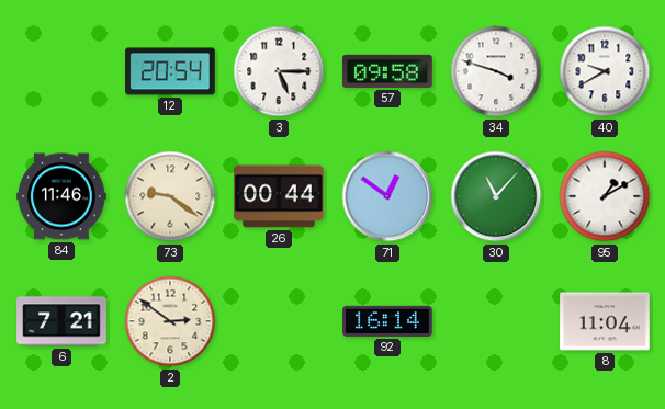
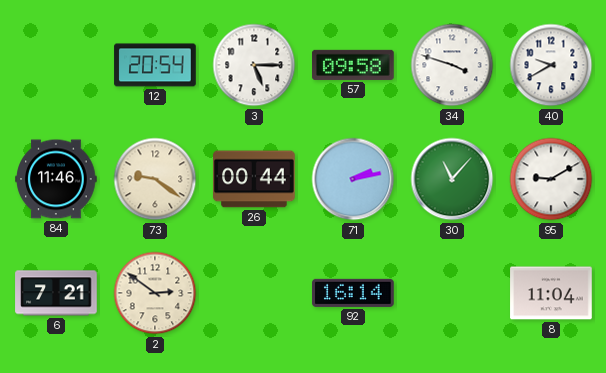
71: 12:51 -> 2:13 (353, 179)
95: 1:10 -> 9:10 (551, 179)
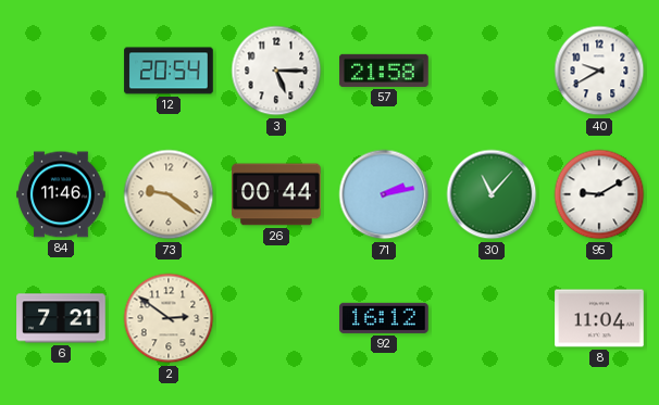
57: 09:58 -> 21:58 (384, 71)
34: 3:48 -> none (452, 65)
92: 16:14 -> 16:12 (384, 318)
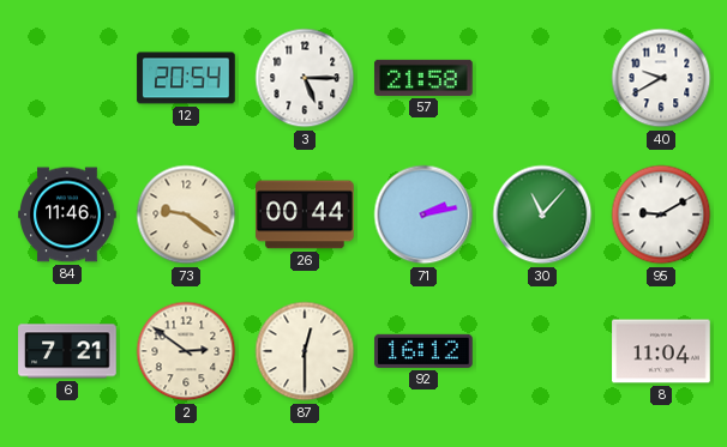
87: none -> 12:30 (305, 351)
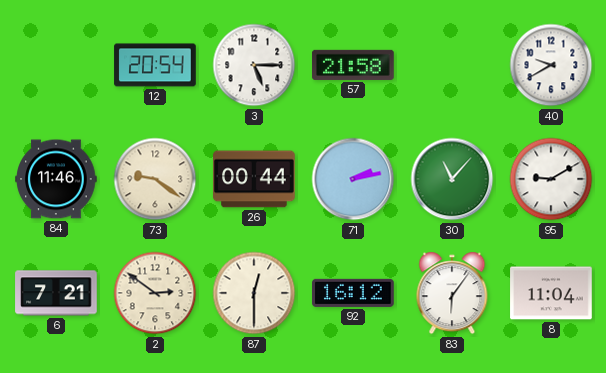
83: none -> 6:06 (452, 293)
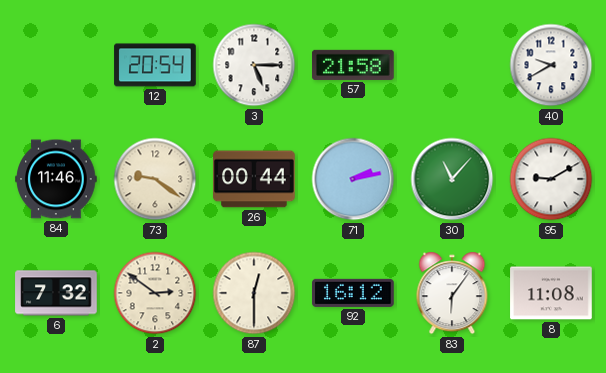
6: 7:21 -> 7:32 (56, 293)
8: 11:04 -> 11:08 (551, 293)
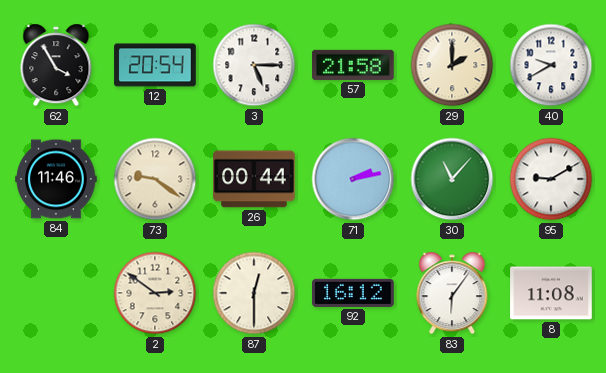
62: none -> 3:55 (56, 65)
29: none -> 2:00 (452, 65)
6: 7:32 -> none (56, 293)
